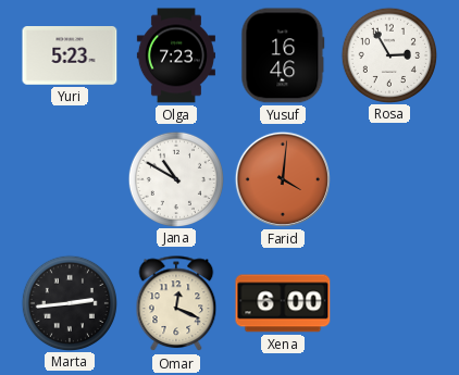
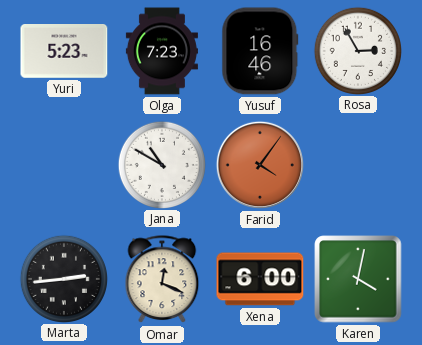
Farid: 4:01 -> 4:06 (260, 165)
Karen: none -> 4:02 (358, 279)
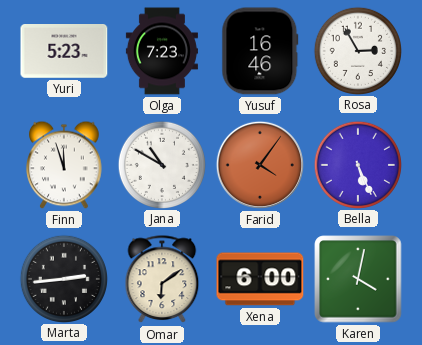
Finn: none -> 11:57 (65, 165)
Bella: none -> 5:26 (357, 164)
Omar: 12:19 -> 6:09 (162, 280)
